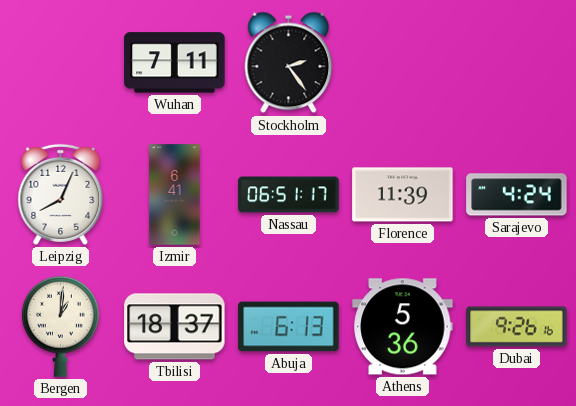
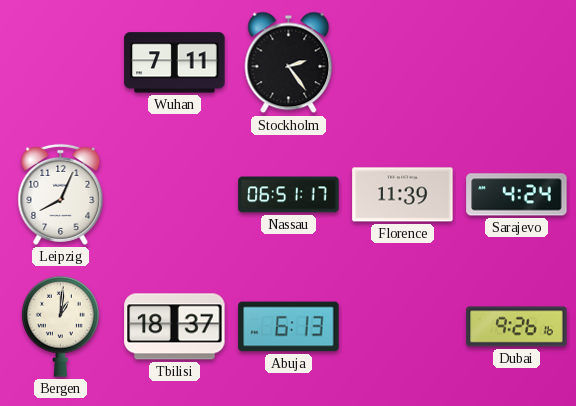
Izmir: 6:41 -> none (175, 195)
Athens: 5:36 -> none (403, 327)
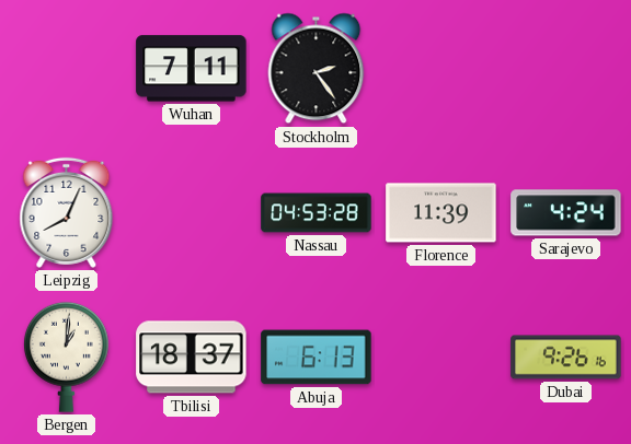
Nassau: 06:51 -> 04:53 (317, 213)
